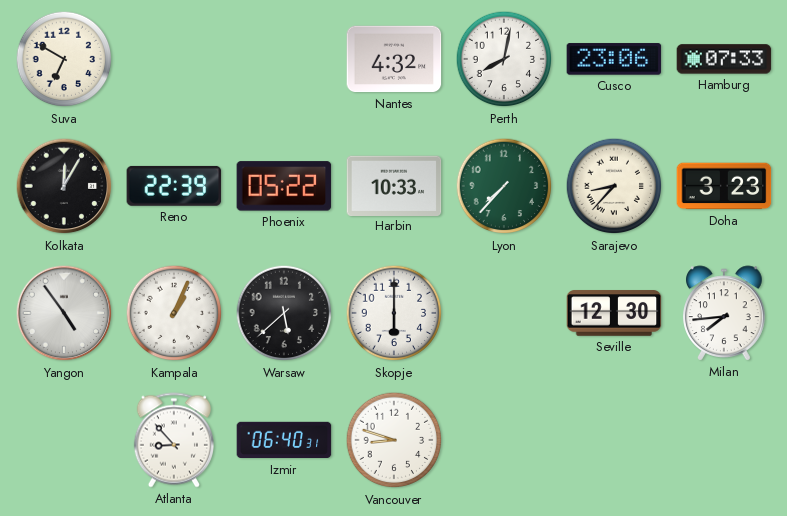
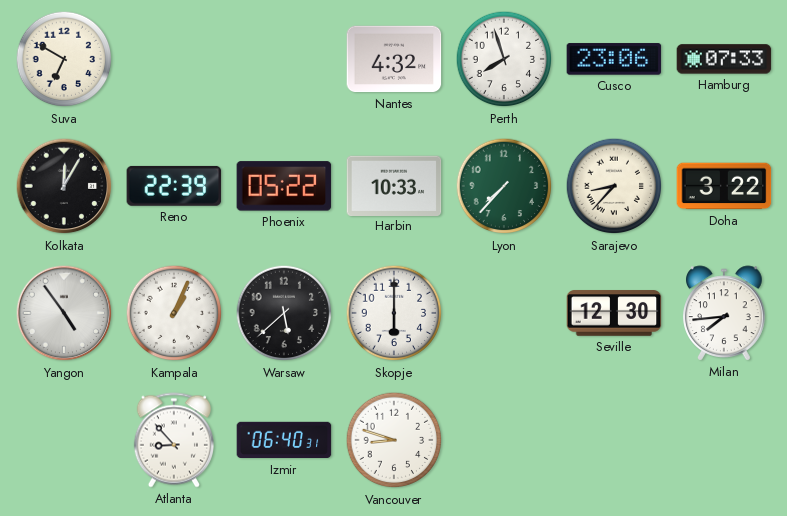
Perth: 8:02 -> 7:57 (504, 59)
Doha: 3:23 -> 3:22 (724, 186)
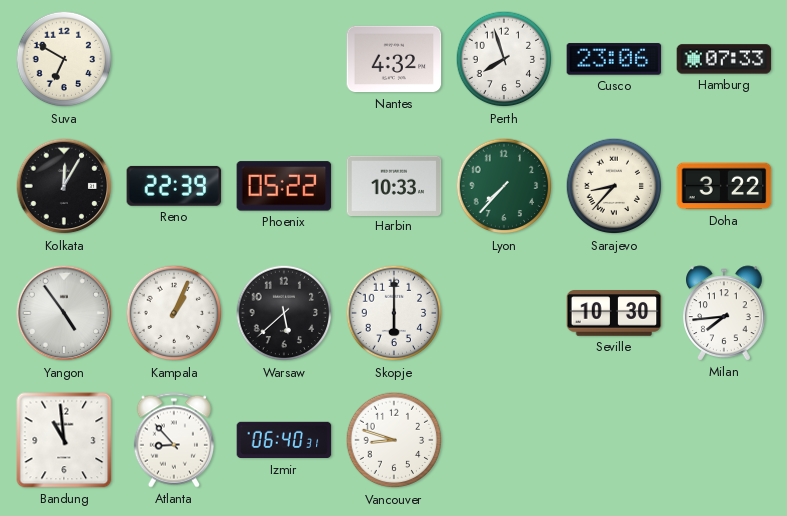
Seville: 12:30 -> 10:30 (614, 313)
Bandung: none -> 10:59 (64, 440)
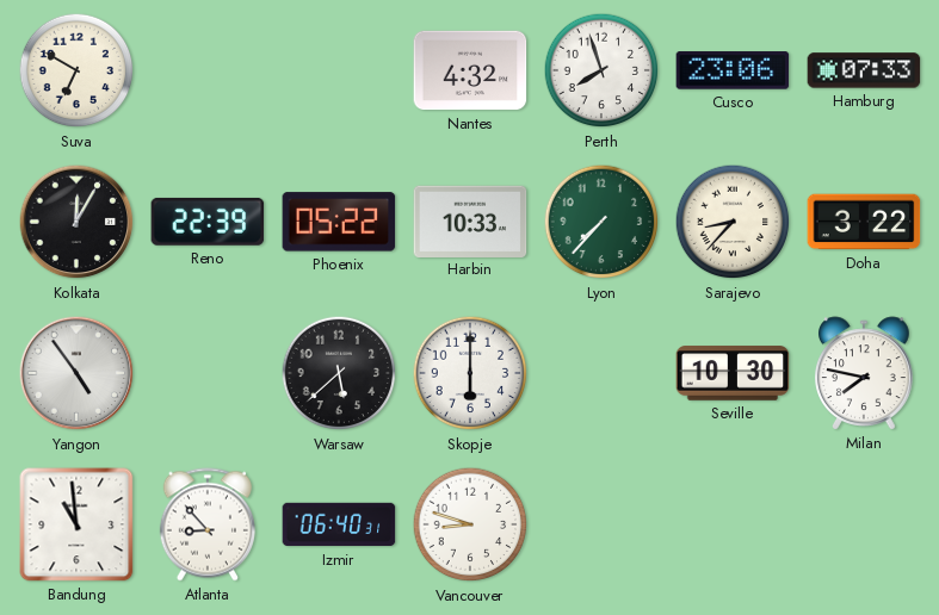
Kampala: 1:04 -> none (174, 313)
Milan: 7:44 -> 7:47 (865, 373)
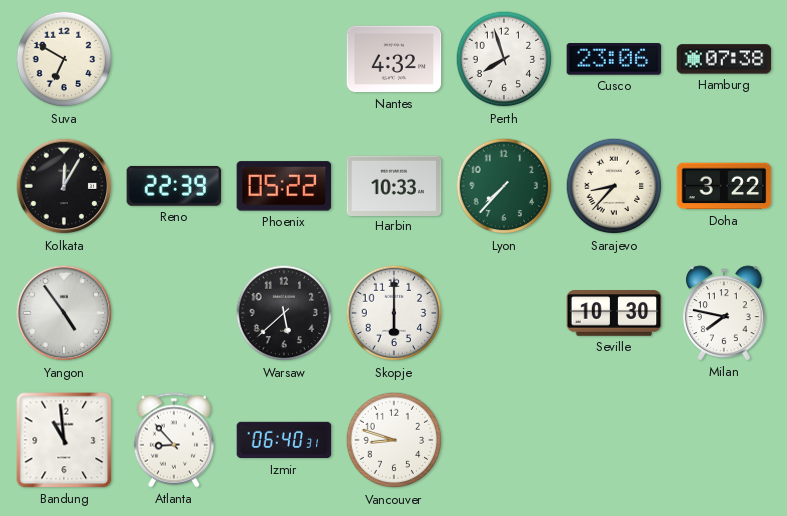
Hamburg: 07:33 -> 07:38 (724, 59)
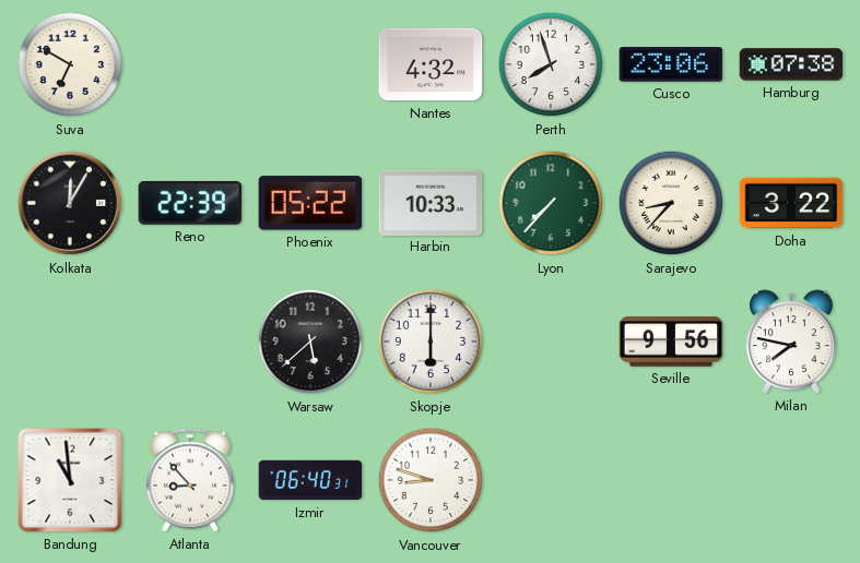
Yangon: 4:54 -> none (64, 313)
Seville: 10:30 -> 9:56 (671, 342)
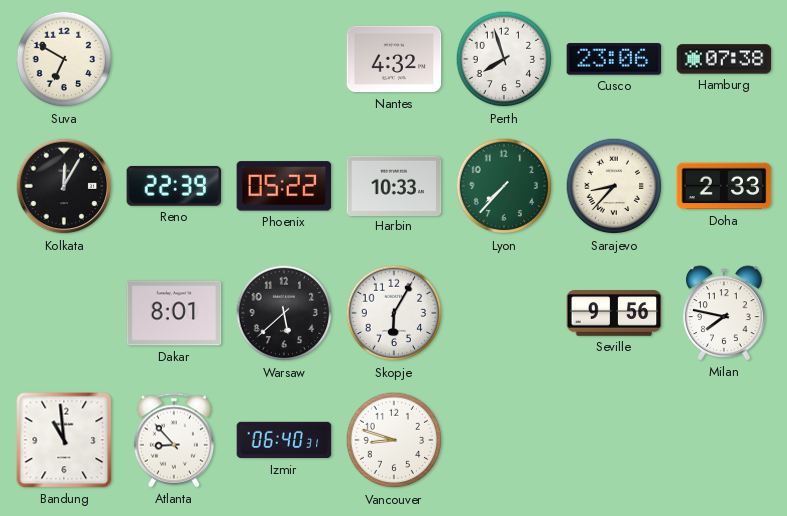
Doha: 3:22 -> 2:33 (724, 186)
Dakar: none -> 8:01 (174, 313)
Skopje: 6:00 -> 6:05 (394, 313)
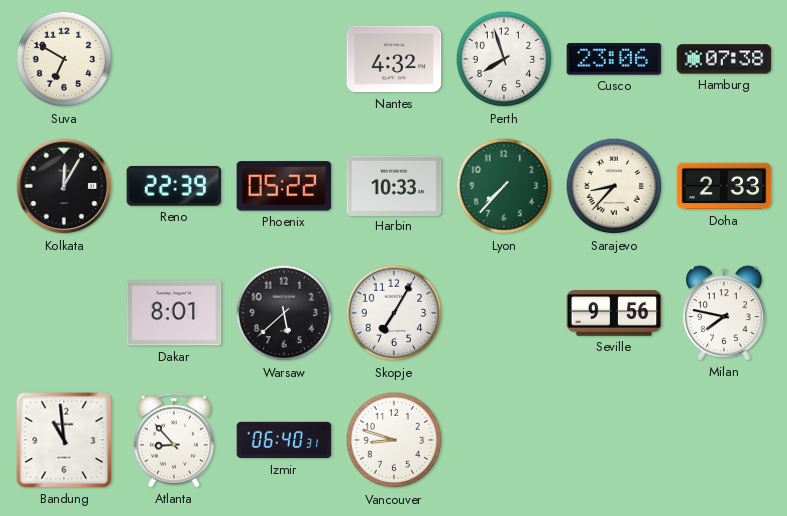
Skopje: 6:05 -> 7:05 (394, 313)
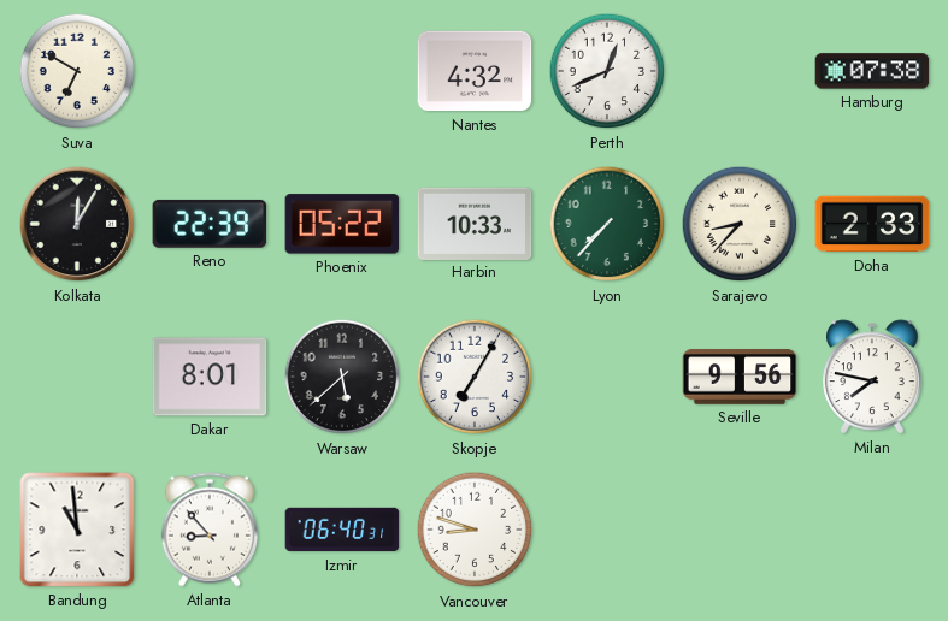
Perth: 7:57 -> 12:41 (607, 71)
Cusco: 23:06 -> none (614, 59)
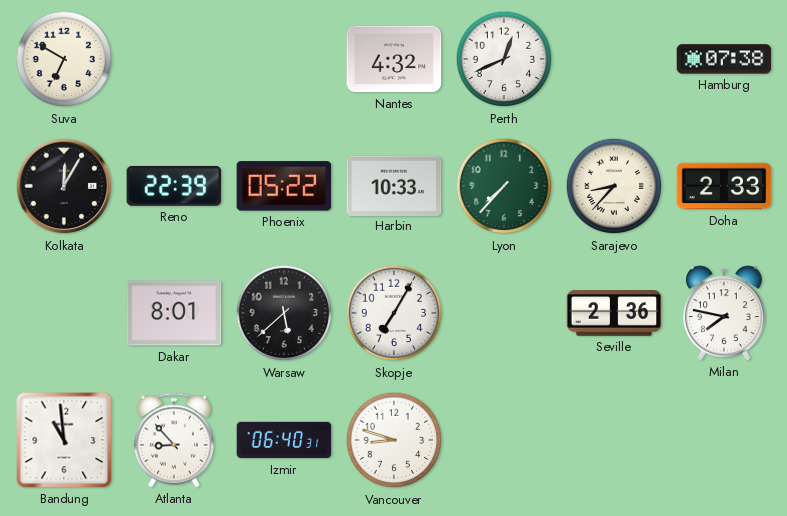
Seville: 9:56 -> 2:36 (614, 313)
